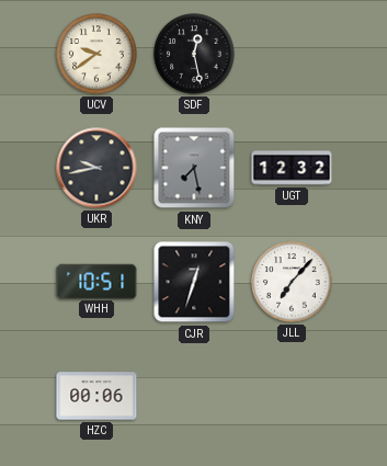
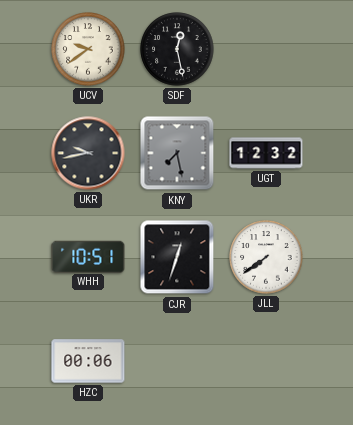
JLL: 7:07 -> 7:39 (266, 257)
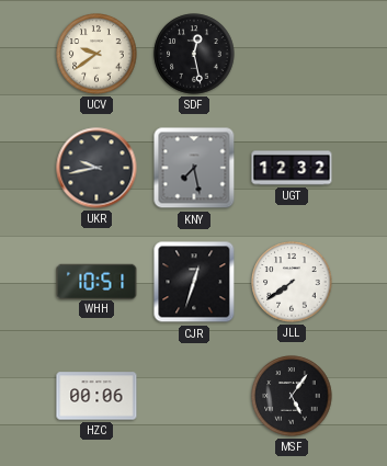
MSF: none -> 5:06 (292, 396)
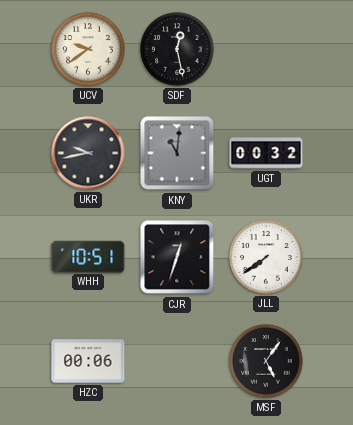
KNY: 7:28 -> 11:01 (177, 153)
UGT: 12:32 -> 00:32 (266, 153)
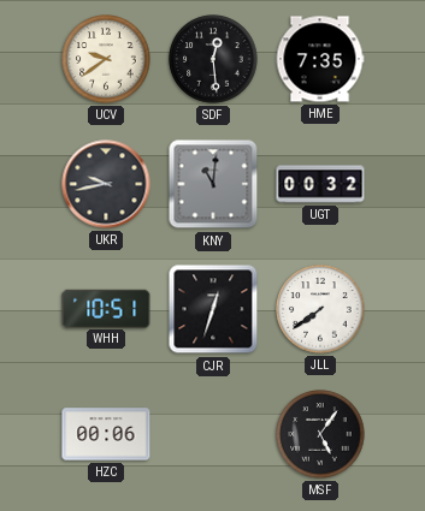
SDF: 12:28 -> 12:29 (213, 59)
HME: none -> 7:35 (320, 59)
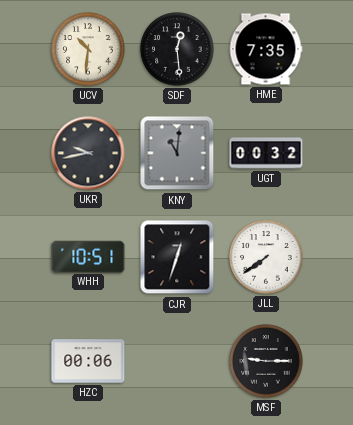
UCV: 9:39 -> 10:31 (88, 49)
MSF: 5:06 -> 9:15 (266, 361)
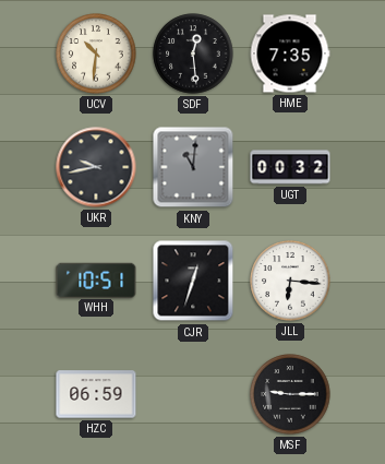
JLL: 7:39 -> 6:16 (290, 281)
HZC: 00:06 -> 06:59 (96, 394)
